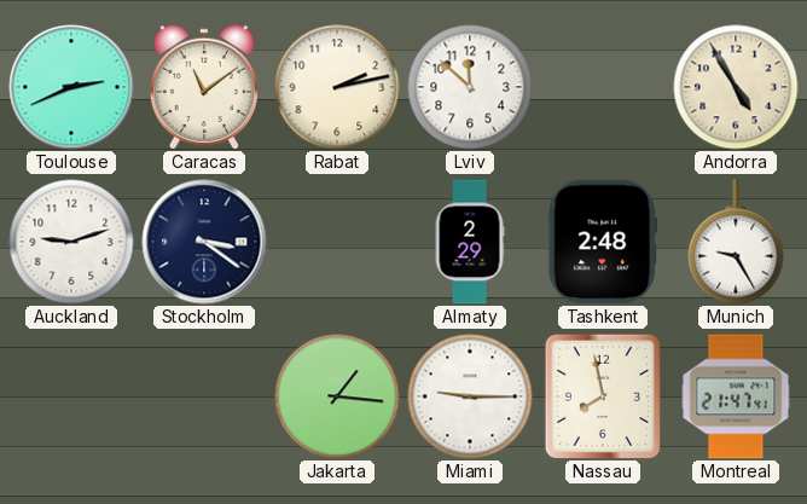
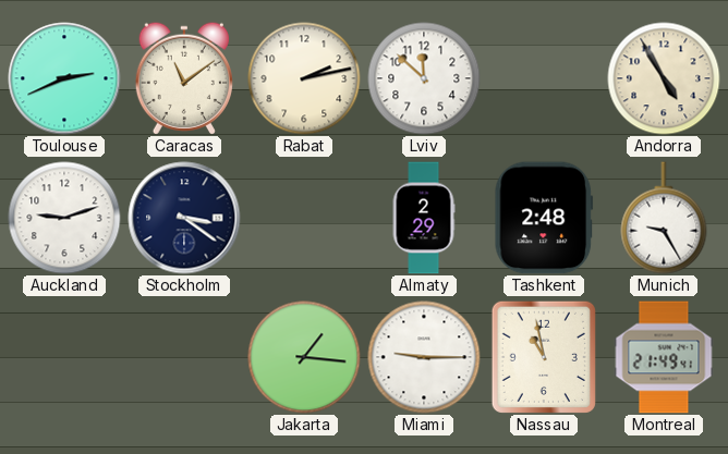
Nassau: 7:58 -> 10:58 (544, 357)
Montreal: 21:47 -> 21:49 (664, 357)
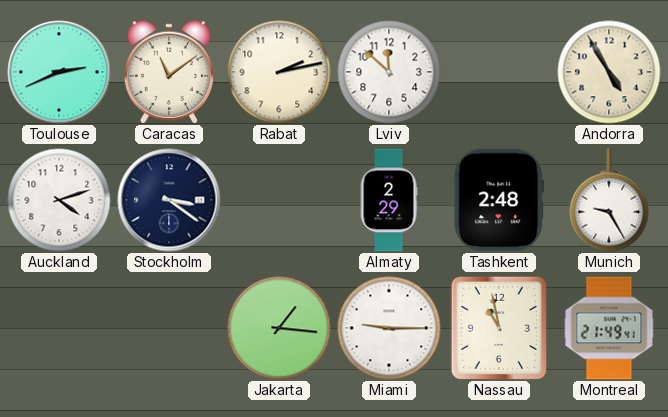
Auckland: 9:12 -> 4:12 (59, 200)
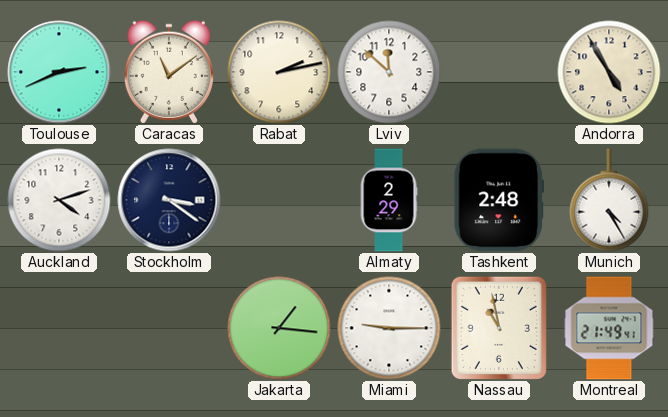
Munich: 9:25 -> 4:25 (609, 200)
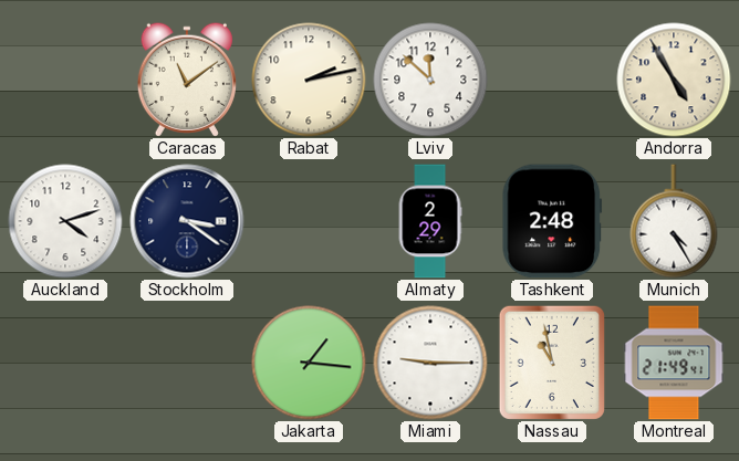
Toulouse: 2:41 -> none (59, 72)
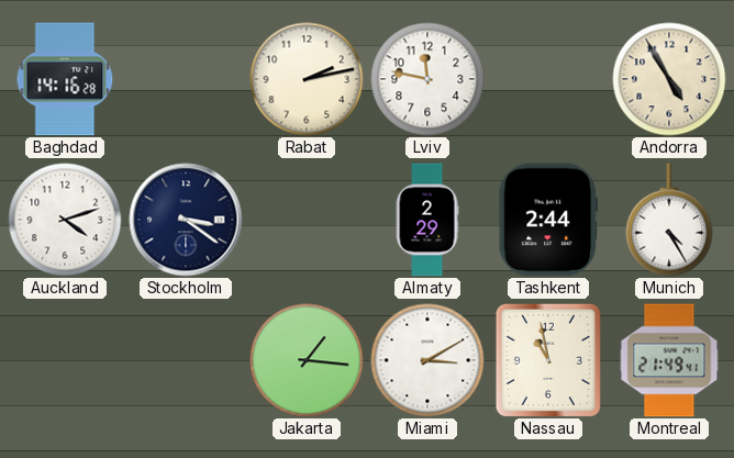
Baghdad: none -> 14:16 (65, 79)
Caracas: 11:09 -> none (187, 80)
Lviv: 11:52 -> 11:47 (427, 79)
Tashkent: 2:48 -> 2:44 (548, 220)
Miami: 9:15 -> 3:10 (427, 360)
